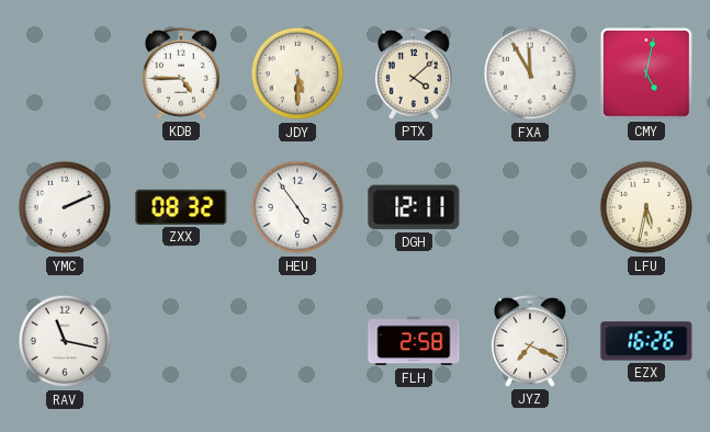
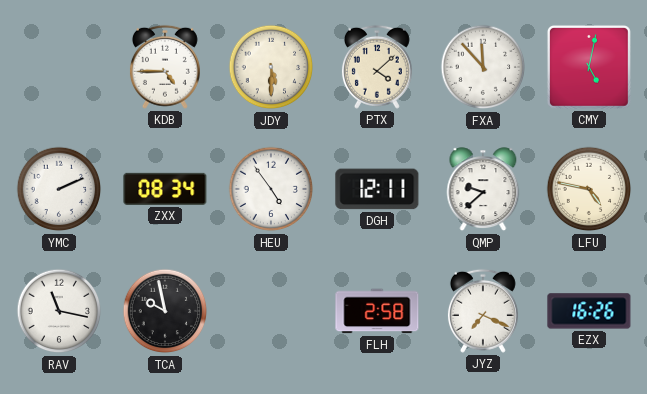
FXA: 11:55 -> 11:53 (483, 67)
ZXX: 08:32 -> 08:34 (165, 189)
QMP: none -> 9:38 (483, 190)
LFU: 5:32 -> 4:47 (589, 189)
TCA: none -> 9:58 (165, 311)
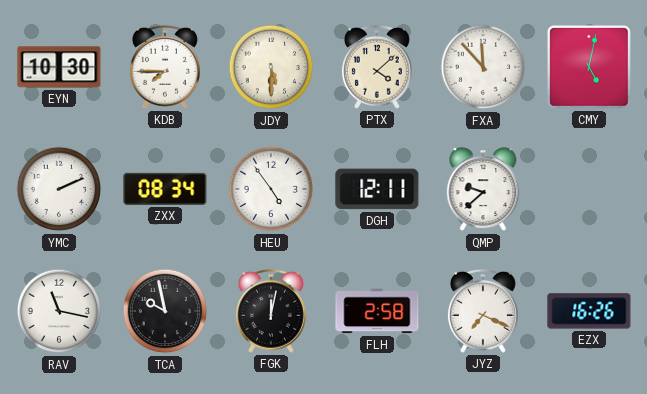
EYN: none -> 10:30 (59, 67)
KDB: 4:45 -> 7:45 (165, 67)
LFU: 4:47 -> none (589, 189)
FGK: none -> 12:02 (271, 311)
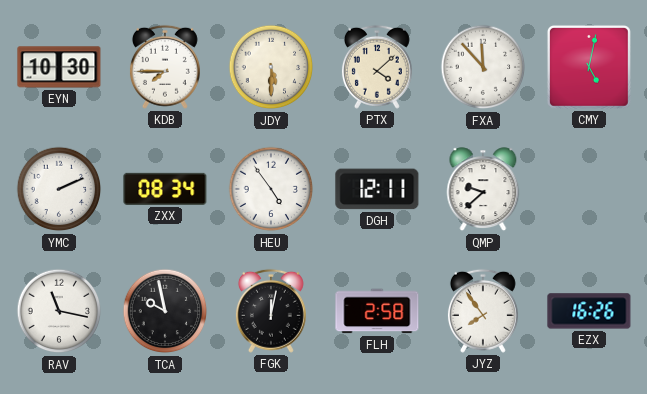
JYZ: 7:19 -> 7:54 (483, 311)
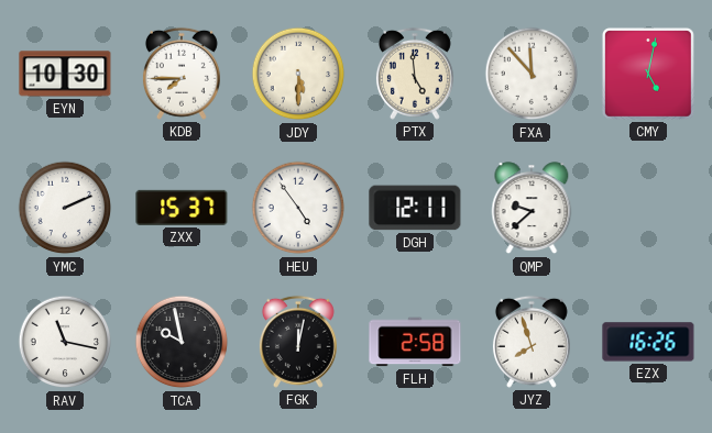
PTX: 4:08 -> 4:59 (415, 74)
ZXX: 08:34 -> 15:37 (182, 208)
JYZ: 7:54 -> 7:57 (532, 342)
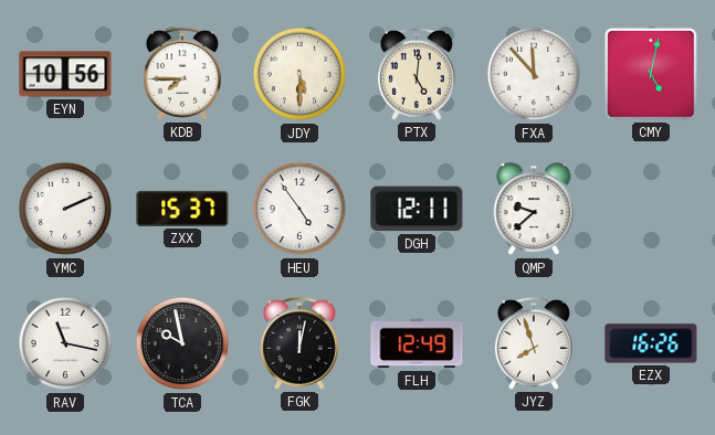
EYN: 10:30 -> 10:56 (65, 74)
PTX: 4:59 -> 5:01 (417, 74)
FLH: 2:58 -> 12:49 (417, 343)
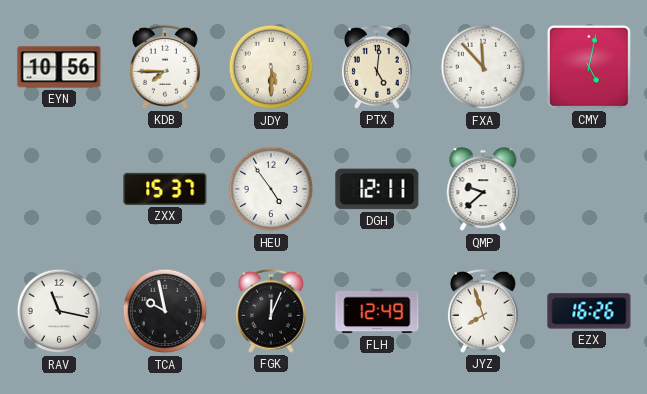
YMC: 2:11 -> none (65, 209)
FGK: 12:02 -> 12:04 (271, 311)
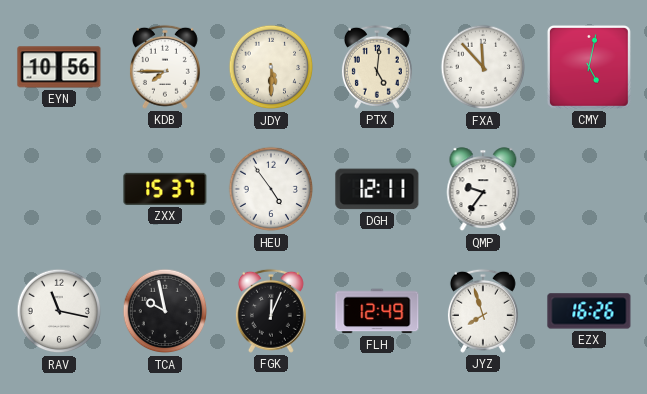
QMP: 9:38 -> 9:36 (483, 190)
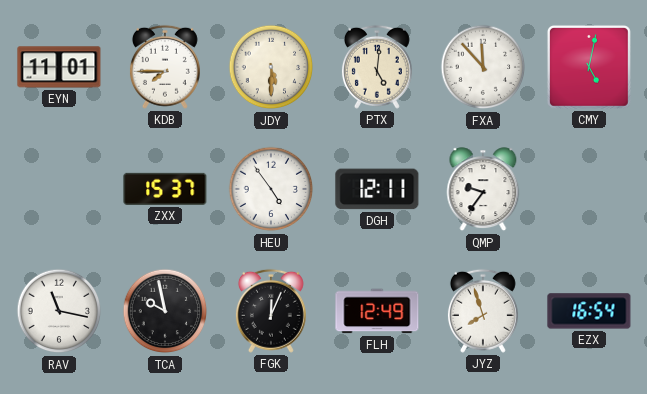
EYN: 10:56 -> 11:01 (59, 67)
EZX: 16:26 -> 16:54 (589, 311)
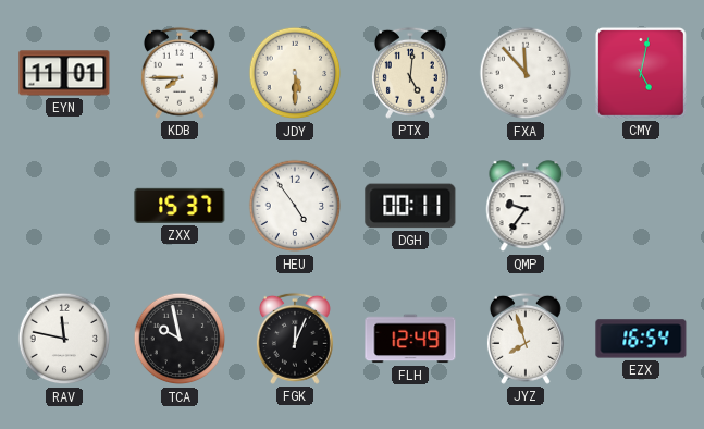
DGH: 12:11 -> 00:11 (410, 206)
RAV: 11:17 -> 11:47 (64, 339)
